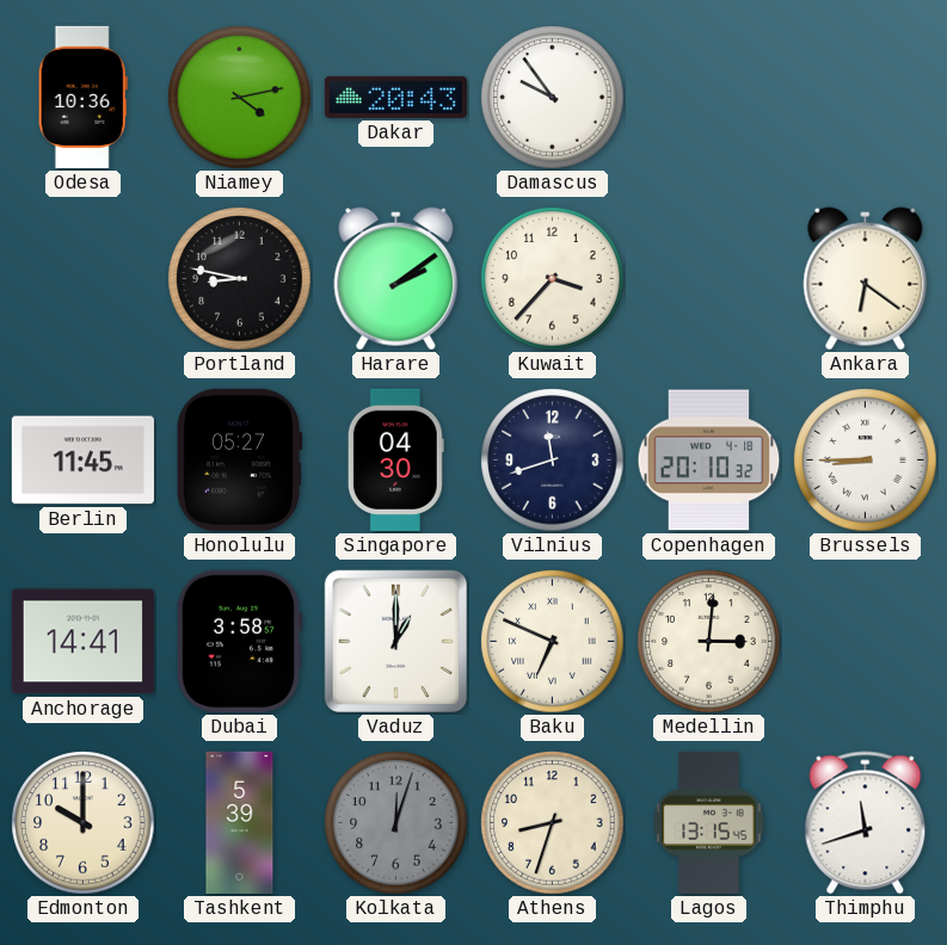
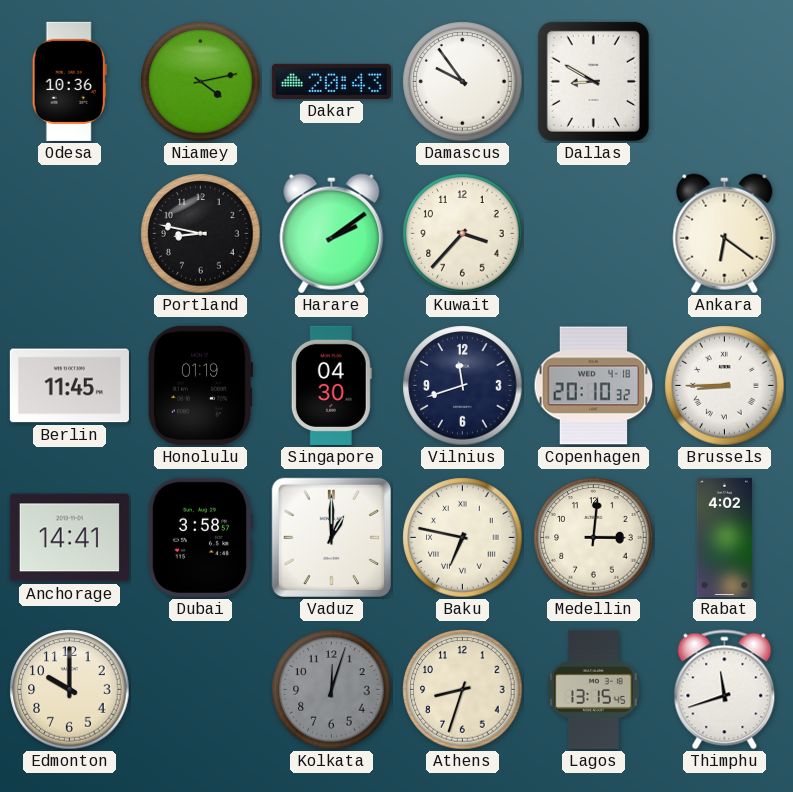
Dallas: none -> 8:50 (593, 81)
Honolulu: 05:27 -> 01:19 (200, 385)
Baku: 6:49 -> 6:47 (463, 538)
Rabat: none -> 4:02 (724, 537)
Tashkent: 5:39 -> none (240, 822)
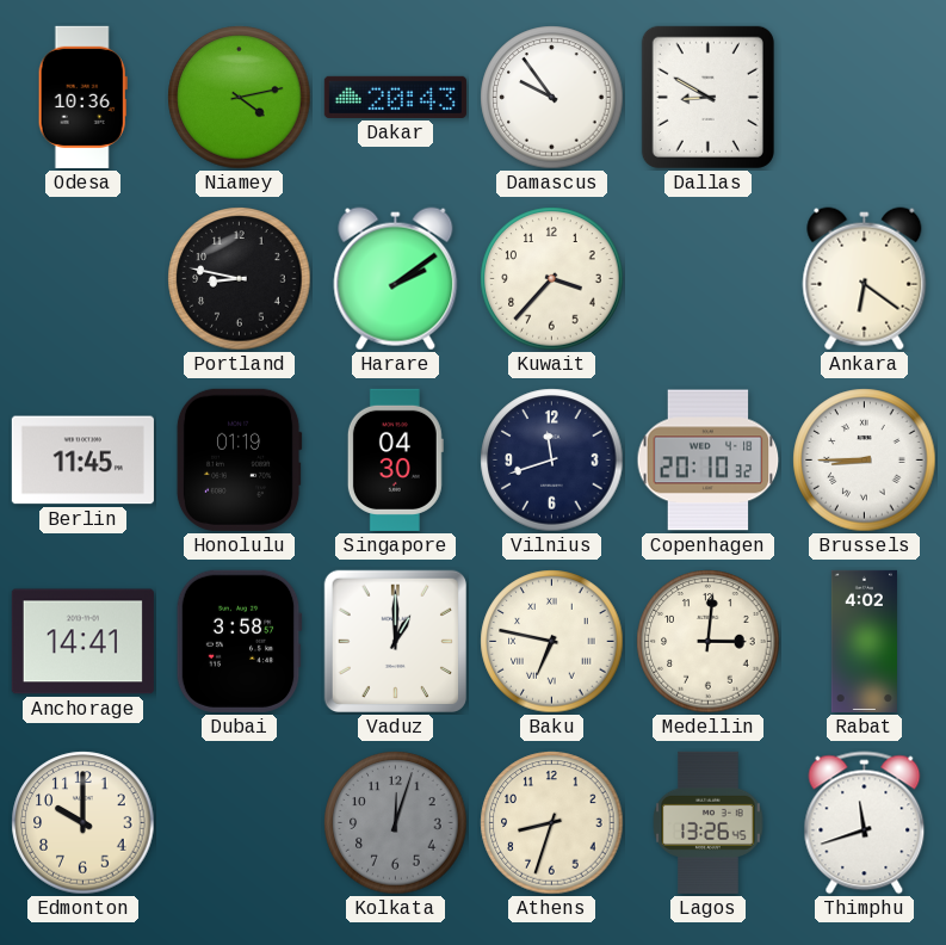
Lagos: 13:15 -> 13:26 (709, 822)
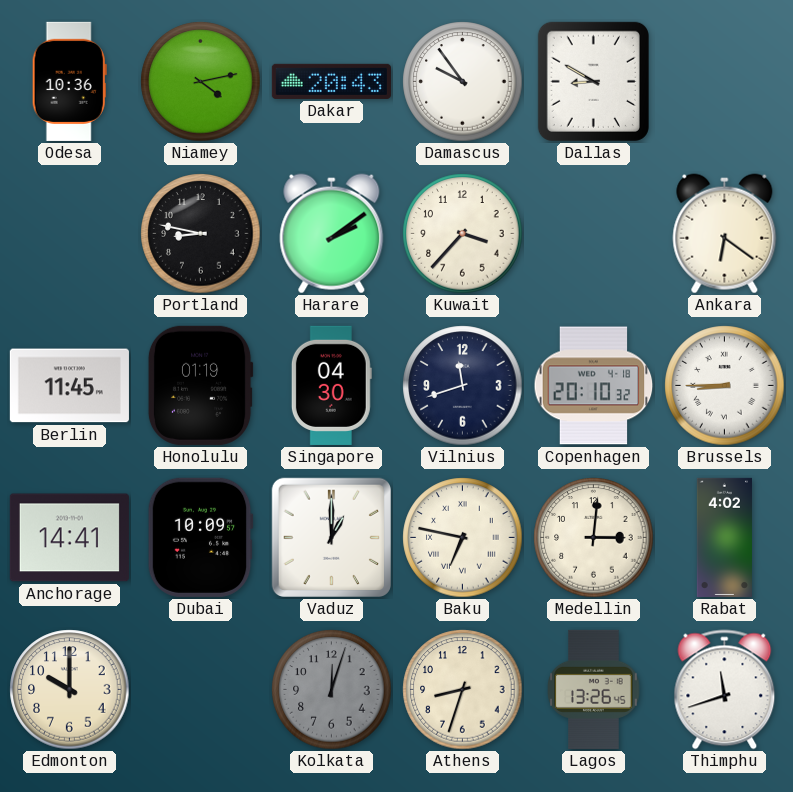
Dubai: 3:58 -> 10:09 (200, 537)
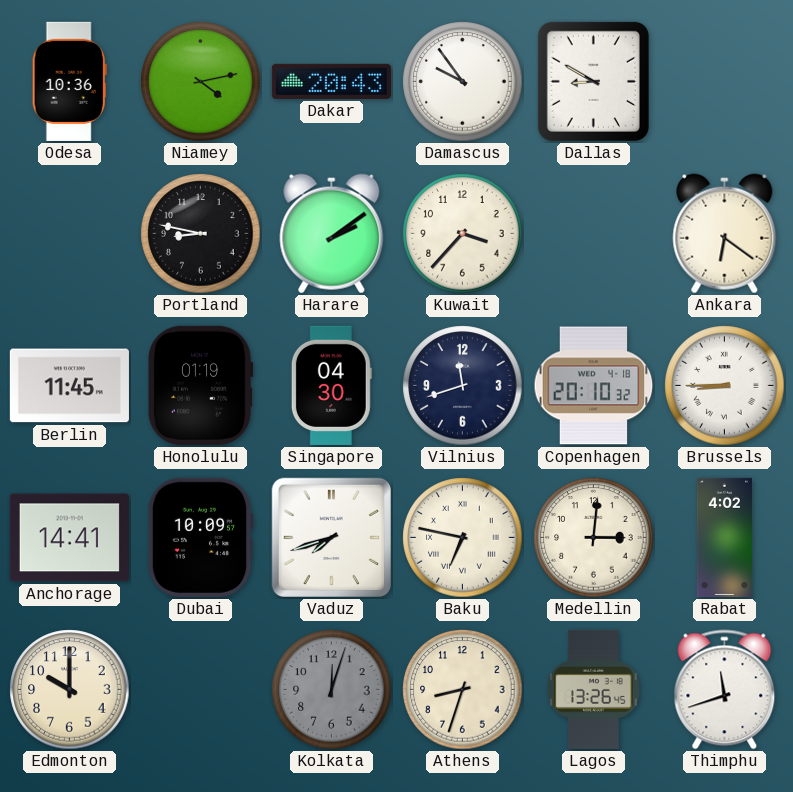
Vaduz: 1:00 -> 7:42 (331, 537)
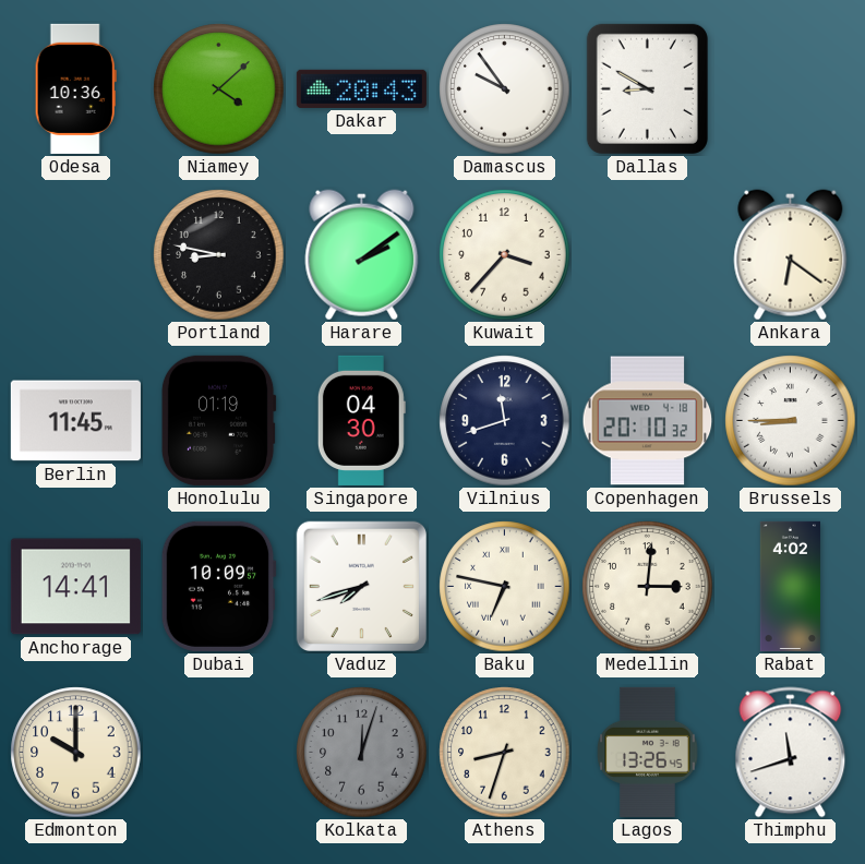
Niamey: 4:13 -> 4:08 (219, 89)
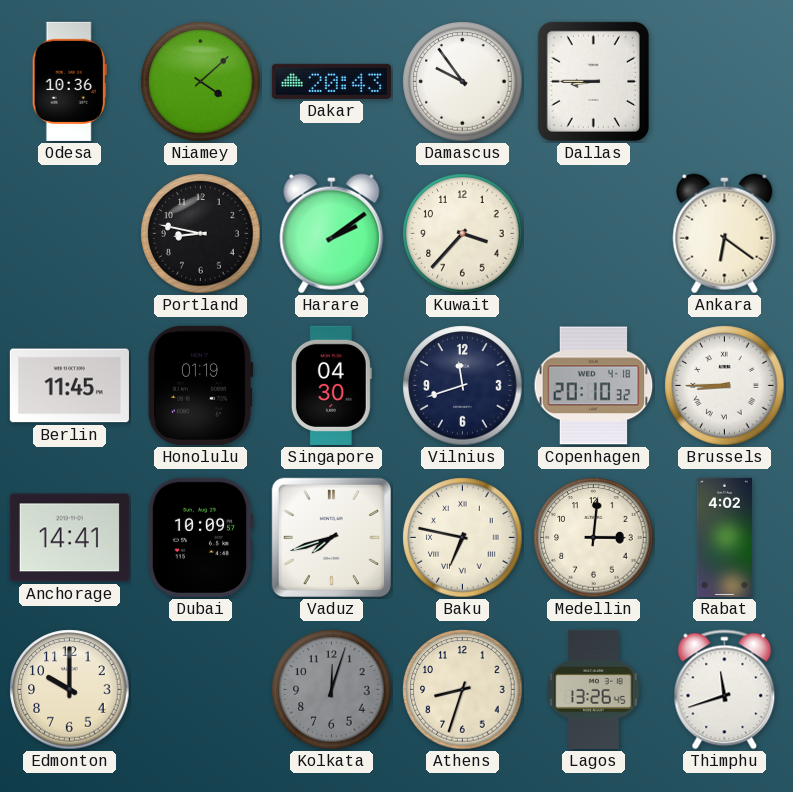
Dallas: 8:50 -> 8:45 (593, 81)
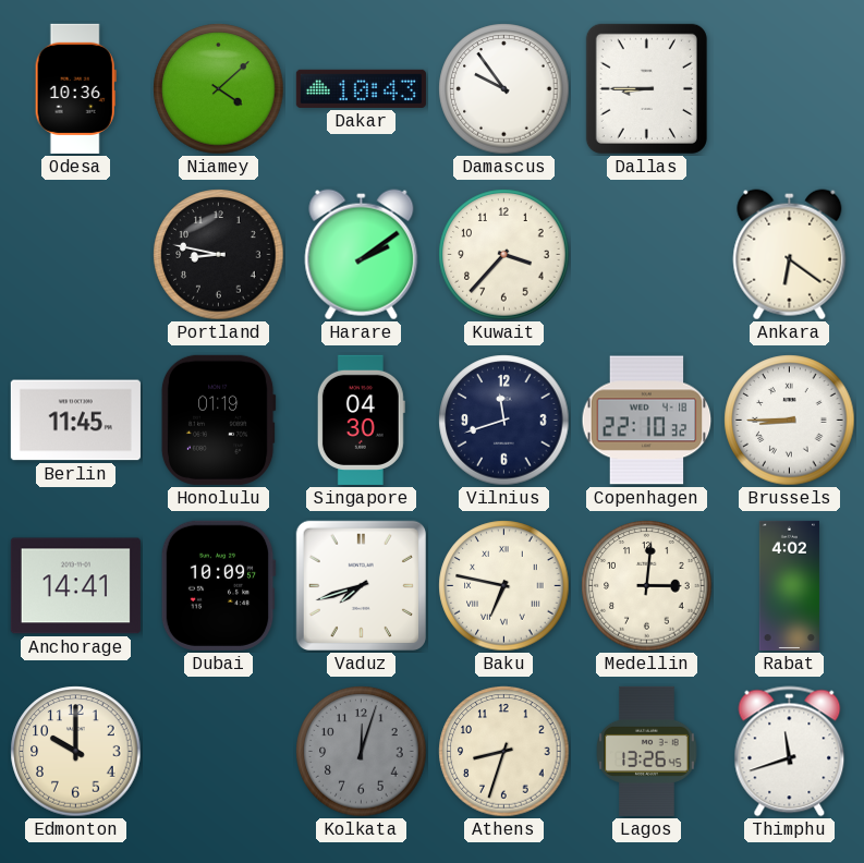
Dakar: 20:43 -> 10:43 (361, 88)
Copenhagen: 20:10 -> 22:10 (647, 421)
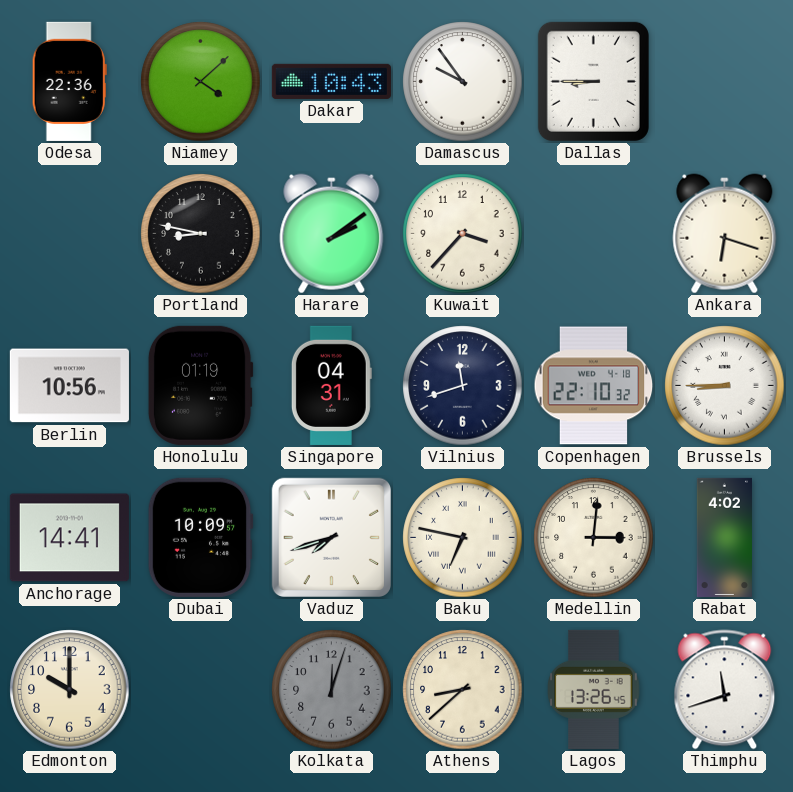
Odesa: 10:36 -> 22:36 (69, 81)
Ankara: 6:21 -> 6:18 (725, 234)
Berlin: 11:45 -> 10:56 (69, 386)
Singapore: 04:30 -> 04:31 (331, 385)
Athens: 8:33 -> 8:38 (463, 690)
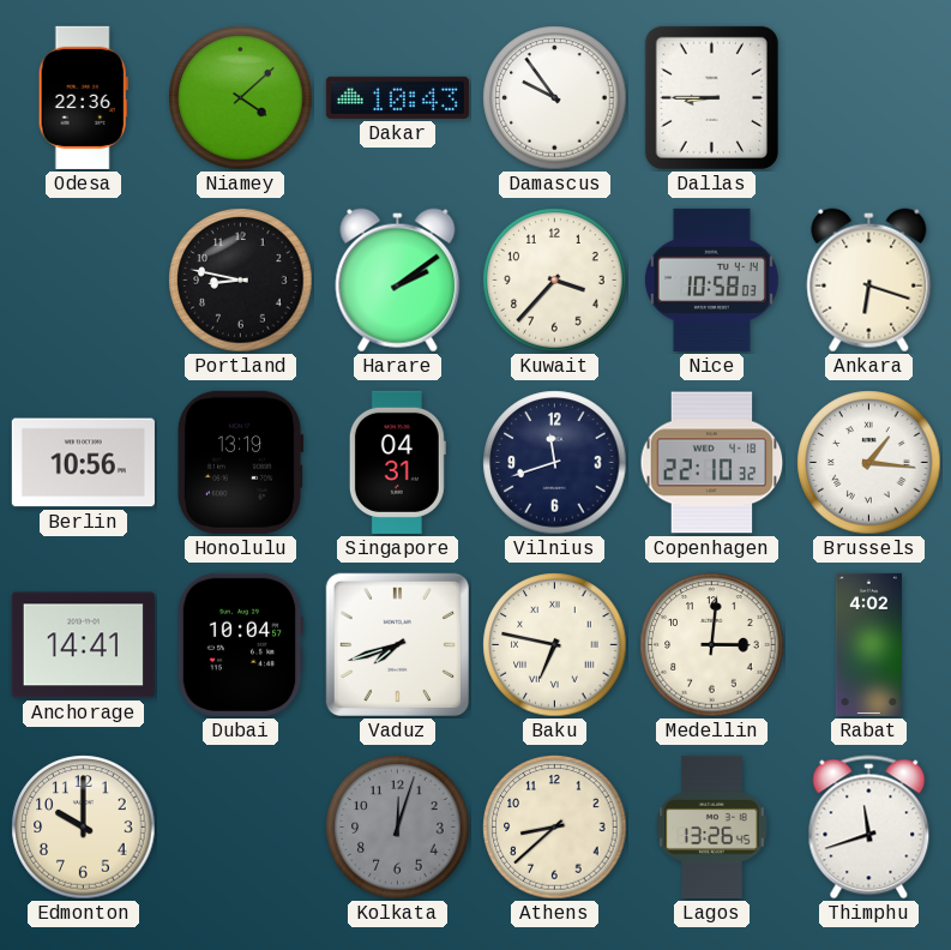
Nice: none -> 10:58 (711, 279)
Honolulu: 01:19 -> 13:19 (240, 462)
Brussels: 8:45 -> 1:16 (869, 463)
Dubai: 10:09 -> 10:04 (240, 644)
